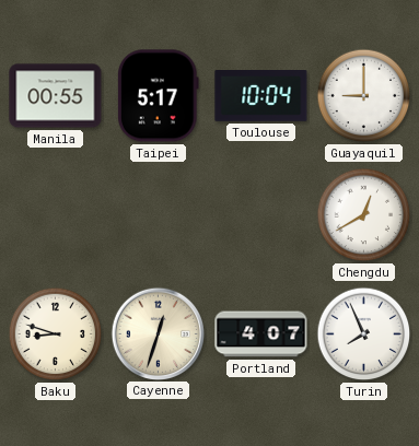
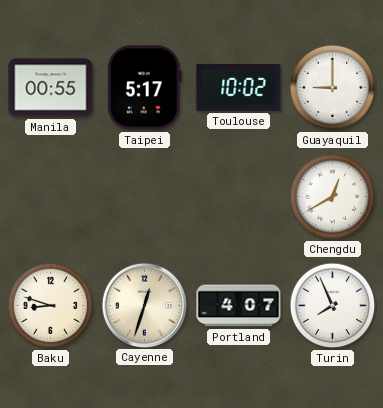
Toulouse: 10:04 -> 10:02 (239, 88)
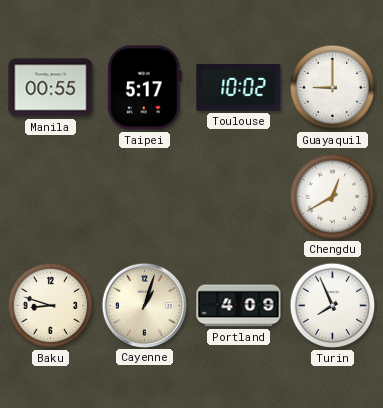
Cayenne: 12:33 -> 1:03 (144, 305)
Portland: 4:07 -> 4:09 (239, 306)
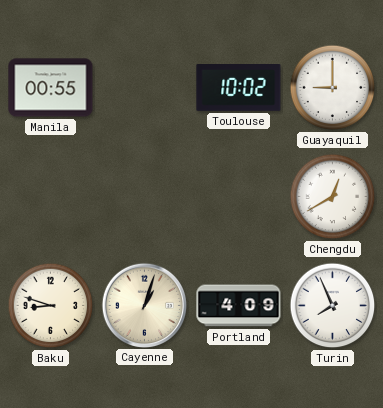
Taipei: 5:17 -> none (145, 88)
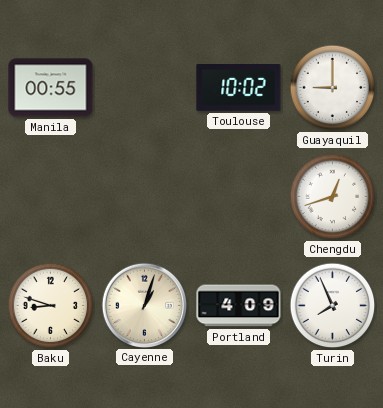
Chengdu: 12:40 -> 12:42 (333, 197)
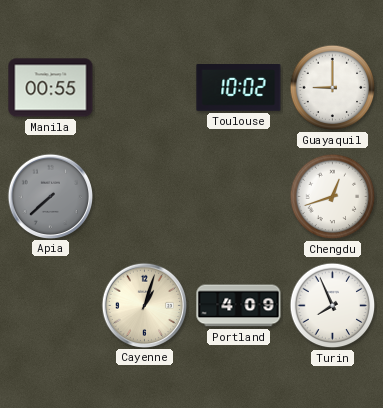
Apia: none -> 7:38 (50, 196)
Baku: 8:48 -> none (51, 306)
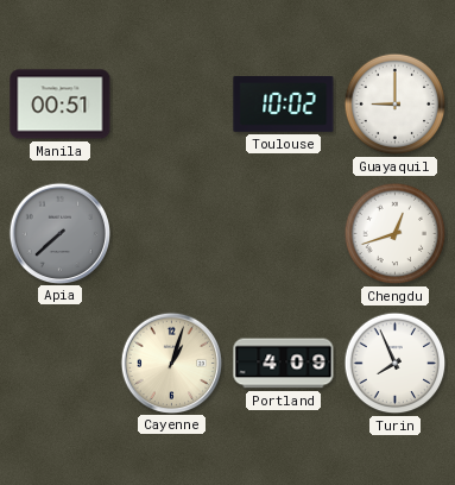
Manila: 00:55 -> 00:51 (61, 105)
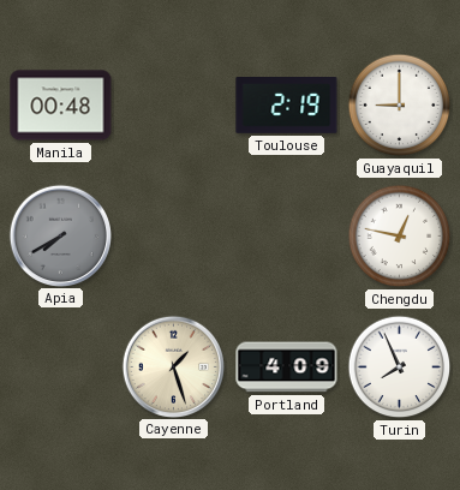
Manila: 00:51 -> 00:48 (61, 106)
Toulouse: 10:02 -> 2:19 (287, 106)
Apia: 7:38 -> 7:40 (60, 235)
Chengdu: 12:42 -> 12:47 (400, 237)
Cayenne: 1:03 -> 1:27 (173, 366)
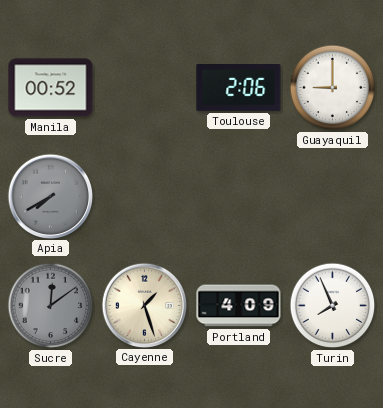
Manila: 00:48 -> 00:52 (51, 88)
Toulouse: 2:19 -> 2:06 (239, 88)
Chengdu: 12:47 -> none (400, 237)
Sucre: none -> 12:09 (51, 306)
